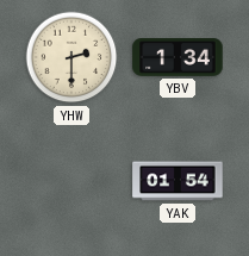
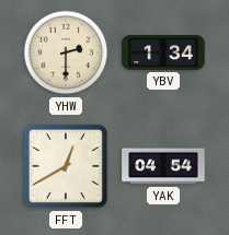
FFT: none -> 12:40 (66, 166)
YAK: 01:54 -> 04:54 (163, 166)
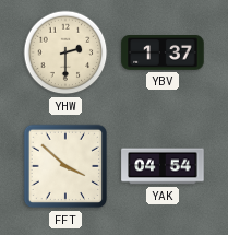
YBV: 1:34 -> 1:37 (163, 54)
FFT: 12:40 -> 3:52 (65, 166)
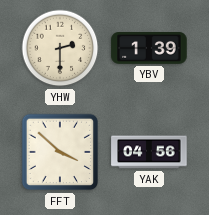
YBV: 1:37 -> 1:39 (149, 49)
YAK: 04:54 -> 04:56 (149, 152)
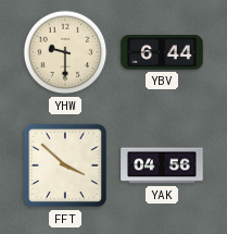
YHW: 2:30 -> 9:30 (65, 52)
YBV: 1:39 -> 6:44 (162, 53)
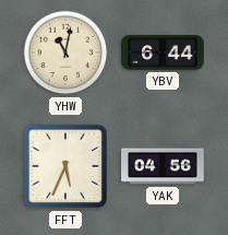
YHW: 9:30 -> 11:02 (65, 52)
FFT: 3:52 -> 5:34 (65, 166)
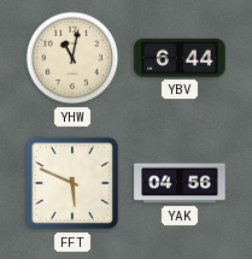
FFT: 5:34 -> 5:49 (72, 183)
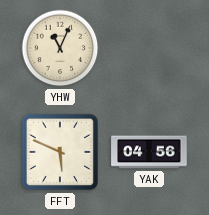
YHW: 11:02 -> 11:04 (60, 48)
YBV: 6:44 -> none (180, 59)
